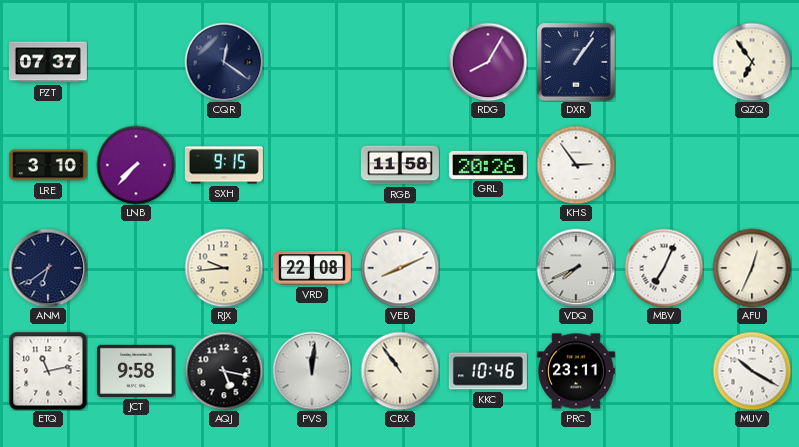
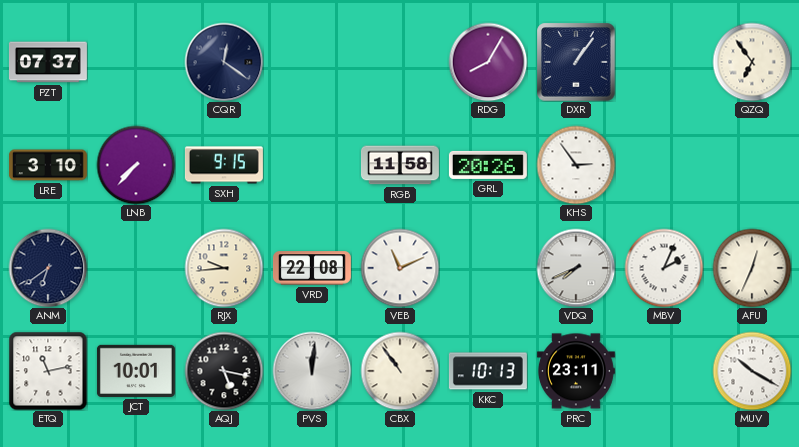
VEB: 8:11 -> 11:11 (400, 268)
MBV: 7:04 -> 2:04 (664, 268)
JCT: 9:58 -> 10:01 (136, 371)
KKC: 10:46 -> 10:13 (488, 371)
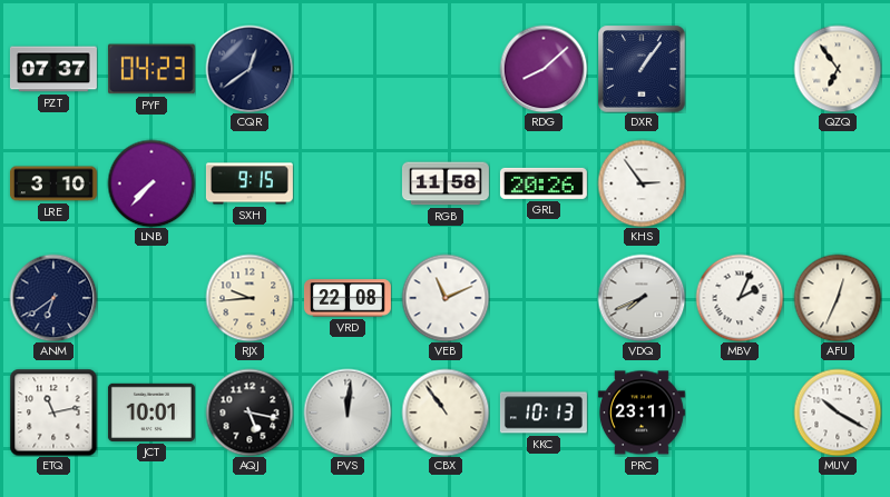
PYF: none -> 04:23 (151, 69)
CQR: 12:21 -> 12:39 (250, 69)
RDG: 8:05 -> 8:08 (544, 69)
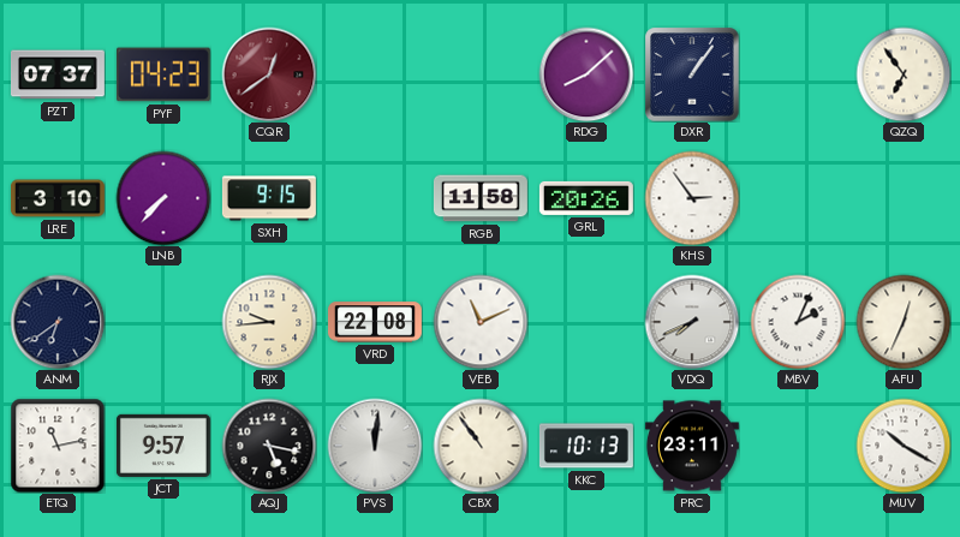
CQR dial: navy -> burgundy (269, 74)
JCT: 10:01 -> 9:57 (163, 446)
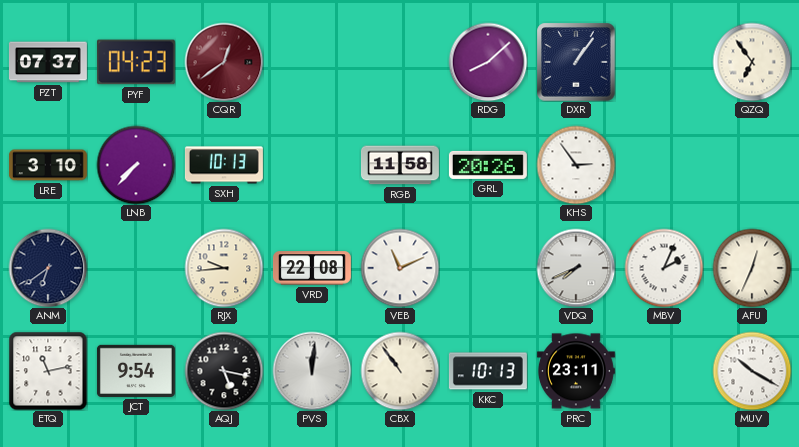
SXH: 9:15 -> 10:13 (224, 165)
JCT: 9:57 -> 9:54 (136, 371)
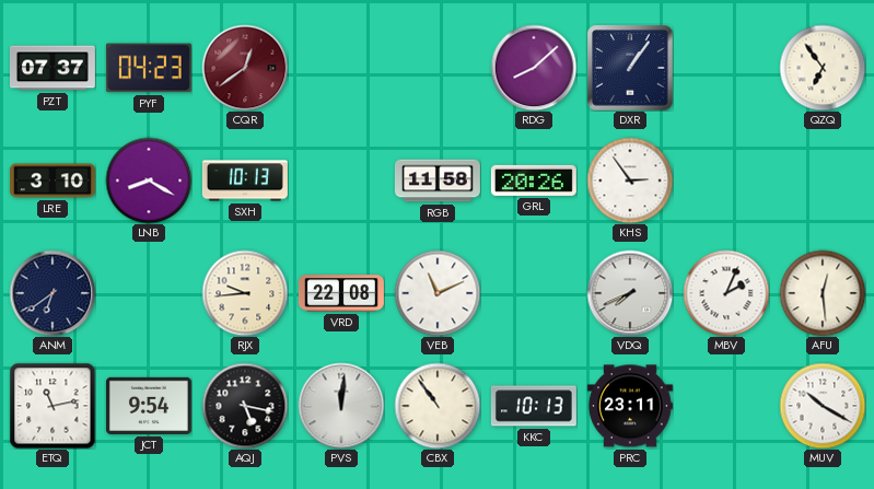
LNB: 7:37 -> 8:20 (149, 181)
AFU: 12:34 -> 12:29 (823, 293)
